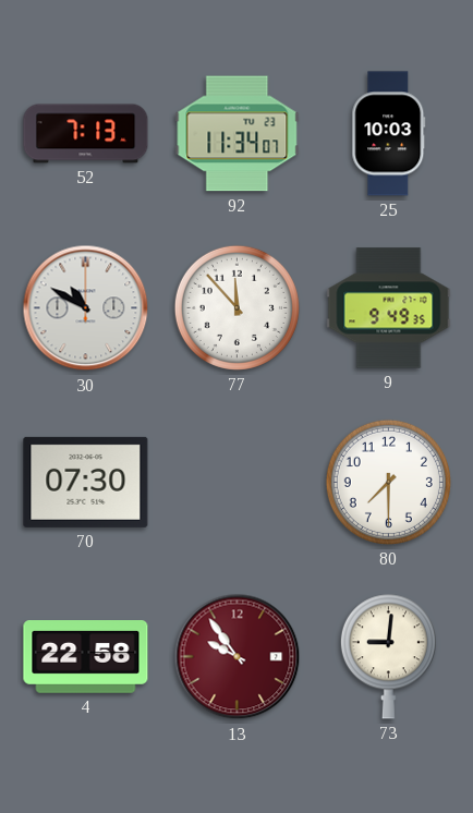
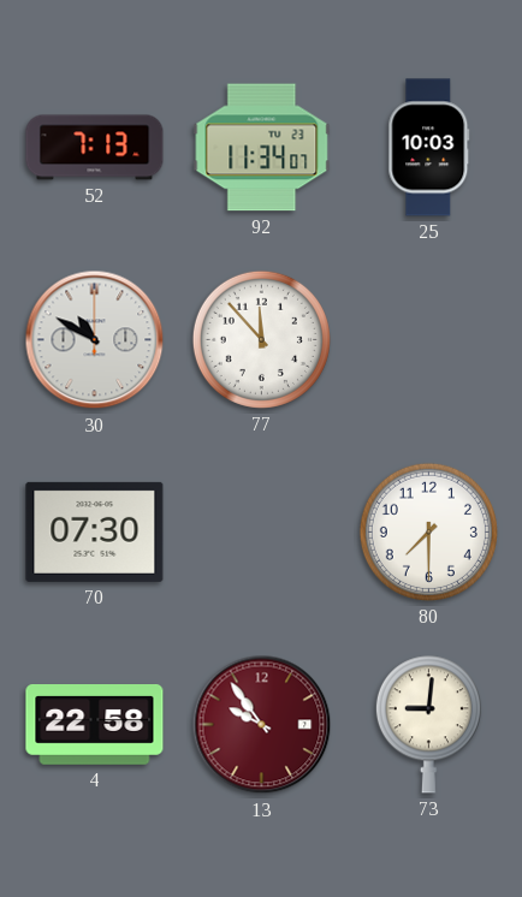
9: 9:49 -> none (389, 308)
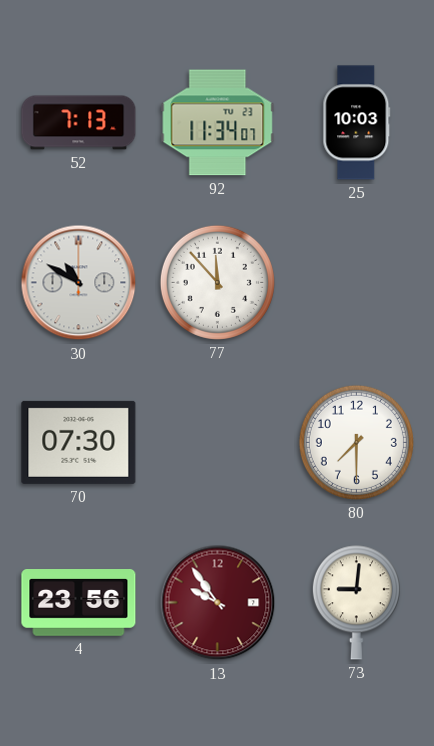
4: 22:58 -> 23:56 (79, 603)
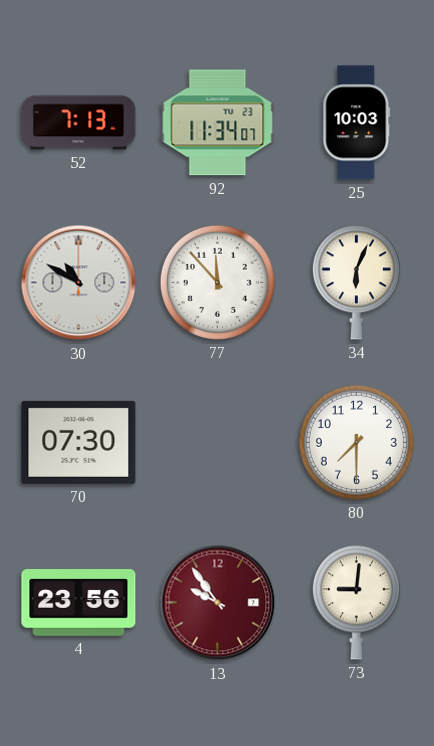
34: none -> 6:04 (356, 283)
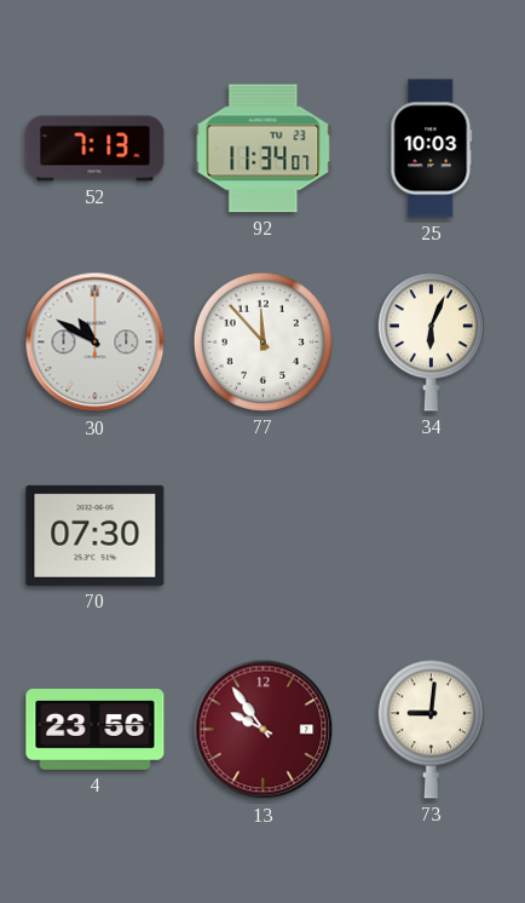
80: 7:30 -> none (356, 442)
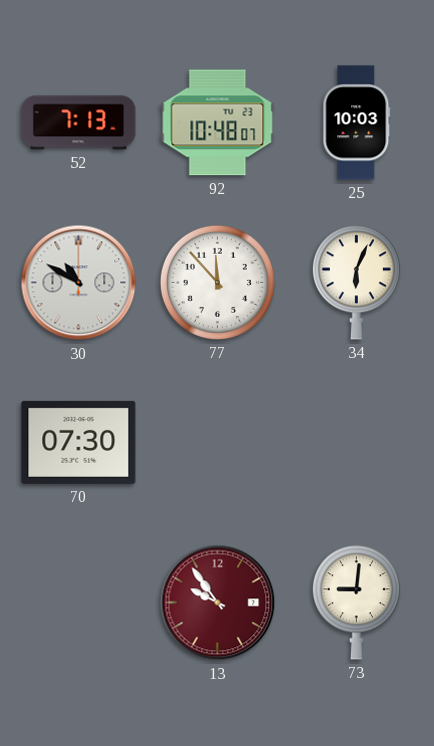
92: 11:34 -> 10:48 (218, 123)
4: 23:56 -> none (96, 730)
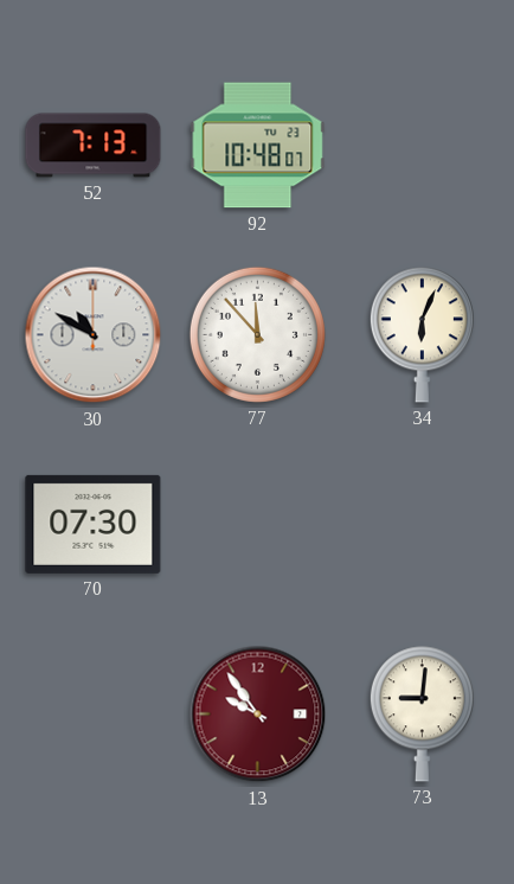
25: 10:03 -> none (357, 123)
